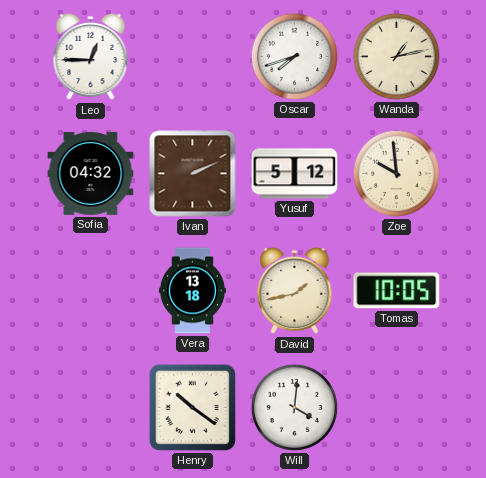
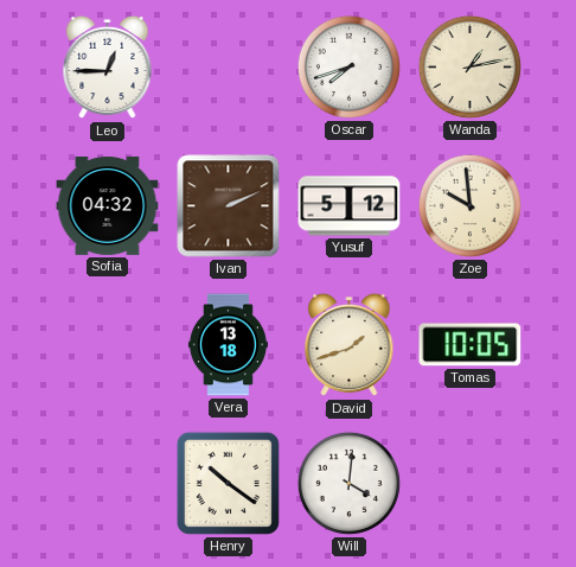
David: 1:43 -> 1:42 (350, 345)
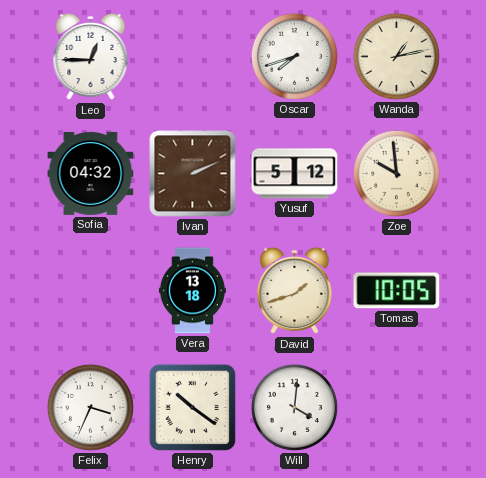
Felix: none -> 3:34 (90, 407)
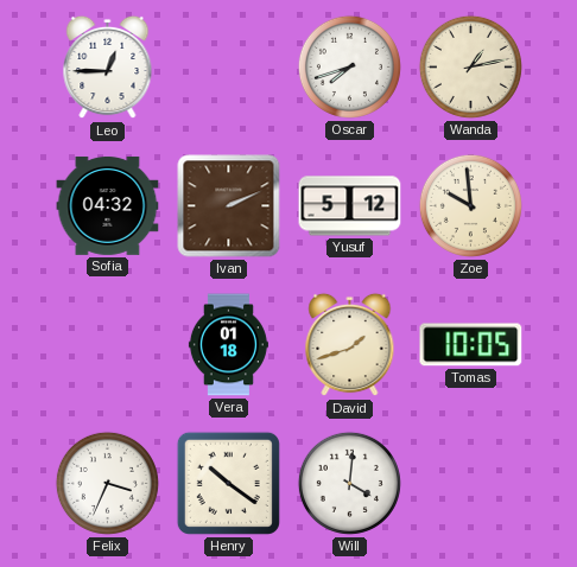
Vera: 13:18 -> 01:18 (228, 345)
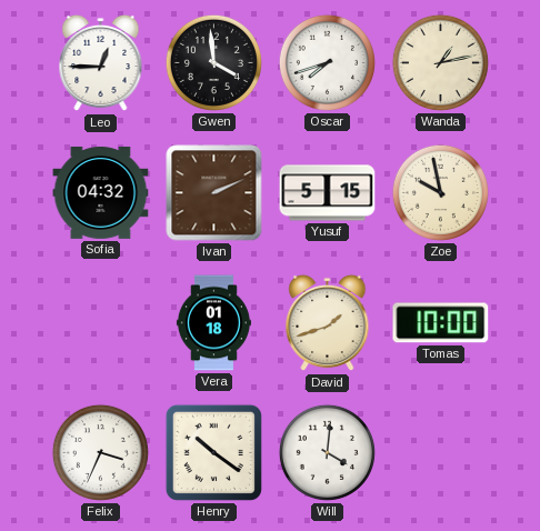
Gwen: none -> 3:59 (213, 62)
Yusuf: 5:12 -> 5:15 (328, 193)
Zoe: 9:59 -> 9:58 (440, 192)
Tomas: 10:05 -> 10:00 (441, 323)
